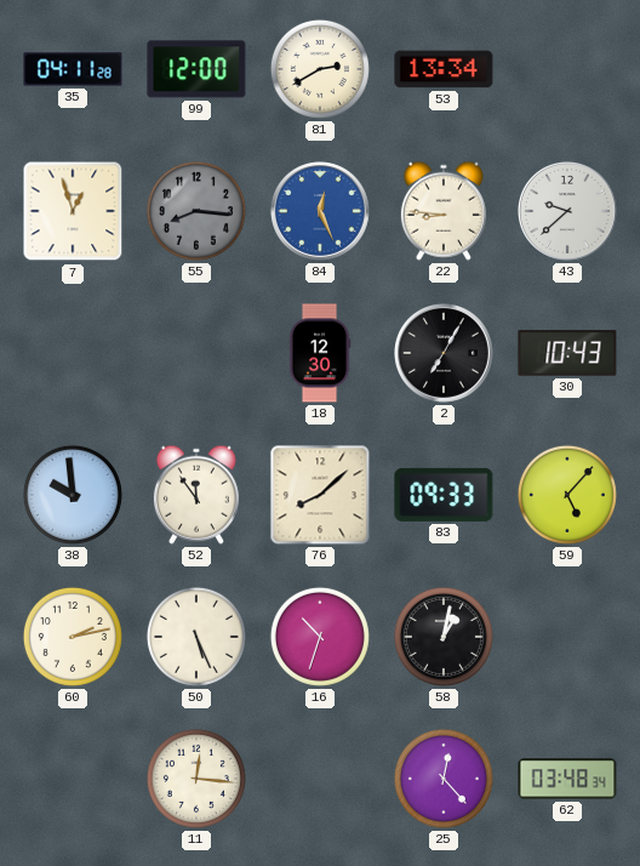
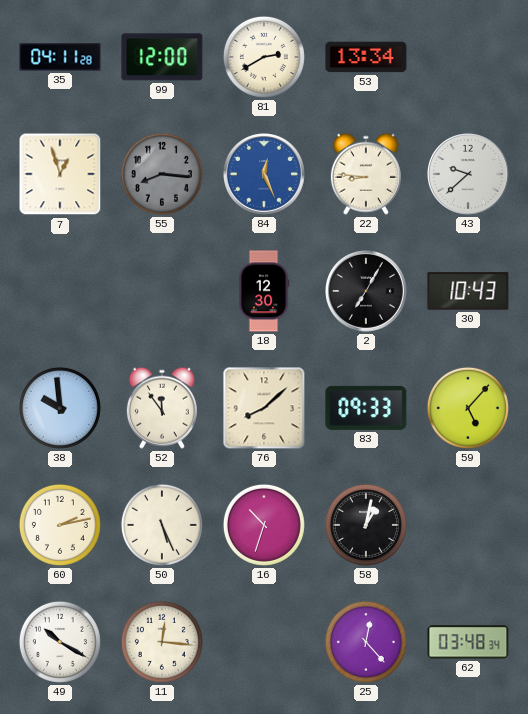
49: none -> 10:20 (60, 642)
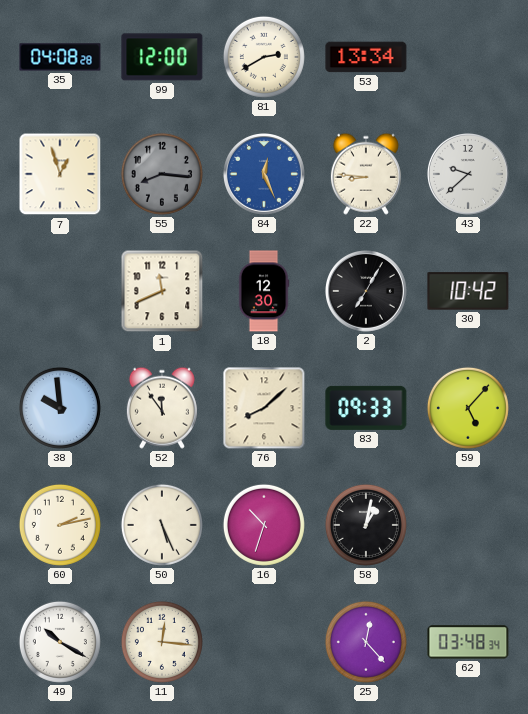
35: 04:11 -> 04:08 (60, 57)
1: none -> 11:41 (162, 291)
30: 10:43 -> 10:42 (468, 291)
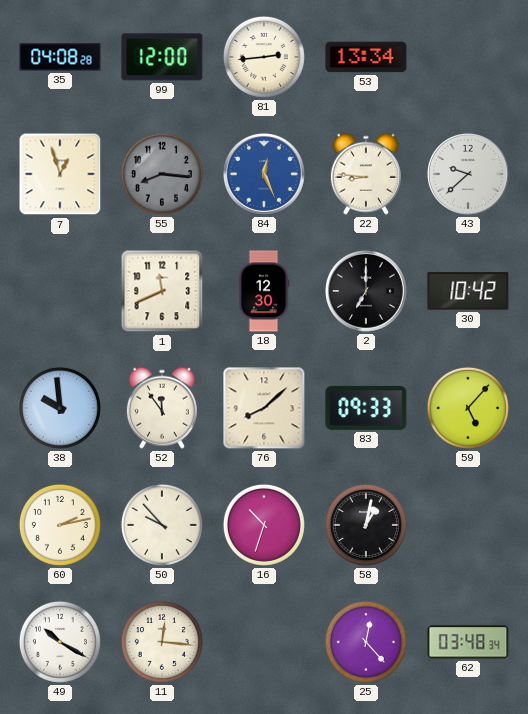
81: 2:40 -> 2:44 (264, 57)
2: 7:05 -> 7:00 (367, 292)
50: 5:26 -> 9:53 (162, 525)
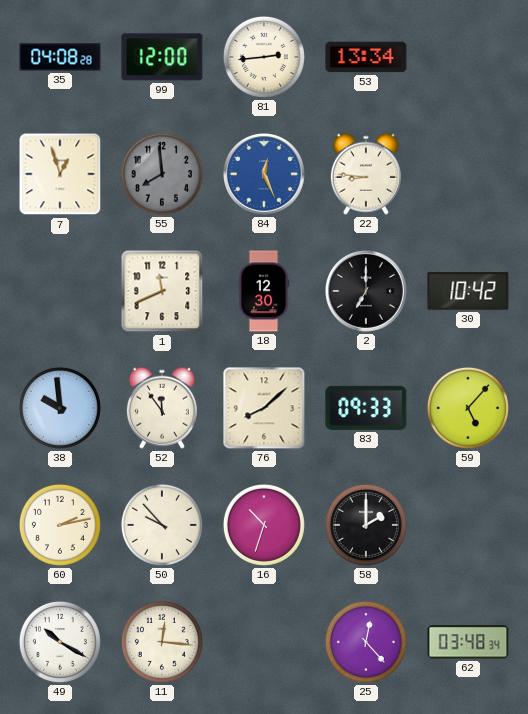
55: 8:16 -> 7:59 (162, 174)
43: 9:38 -> none (469, 175)
58: 1:02 -> 2:00 (366, 525)
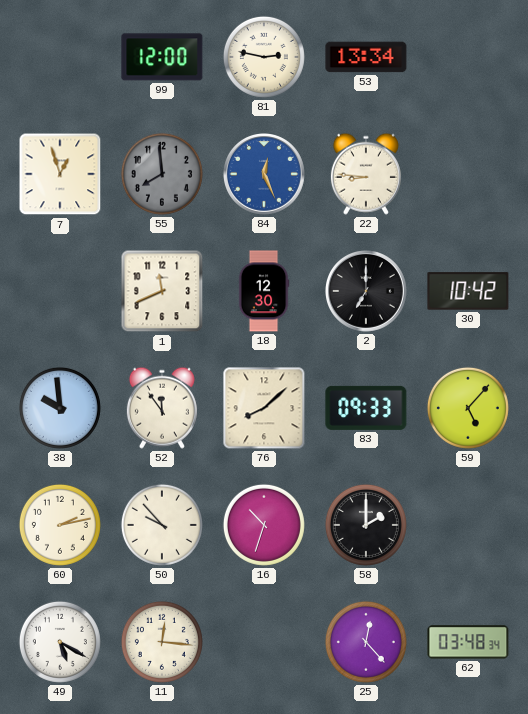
35: 04:08 -> none (60, 57)
81: 2:44 -> 2:47 (264, 57)
49: 10:20 -> 5:20 (60, 642)
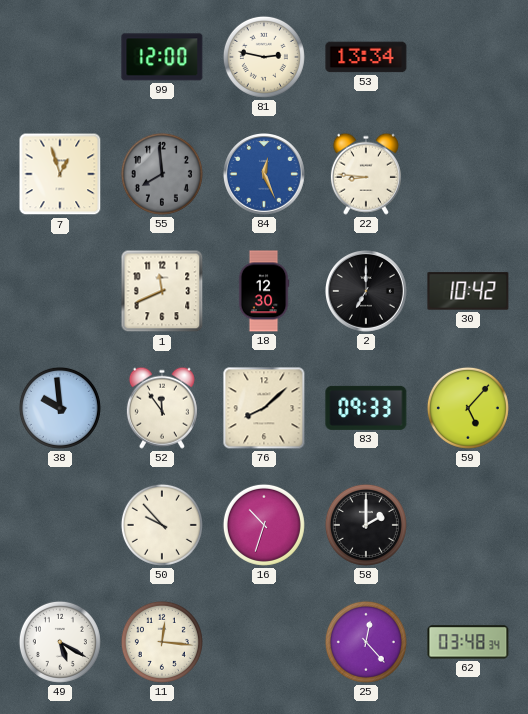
60: 2:13 -> none (60, 525)
